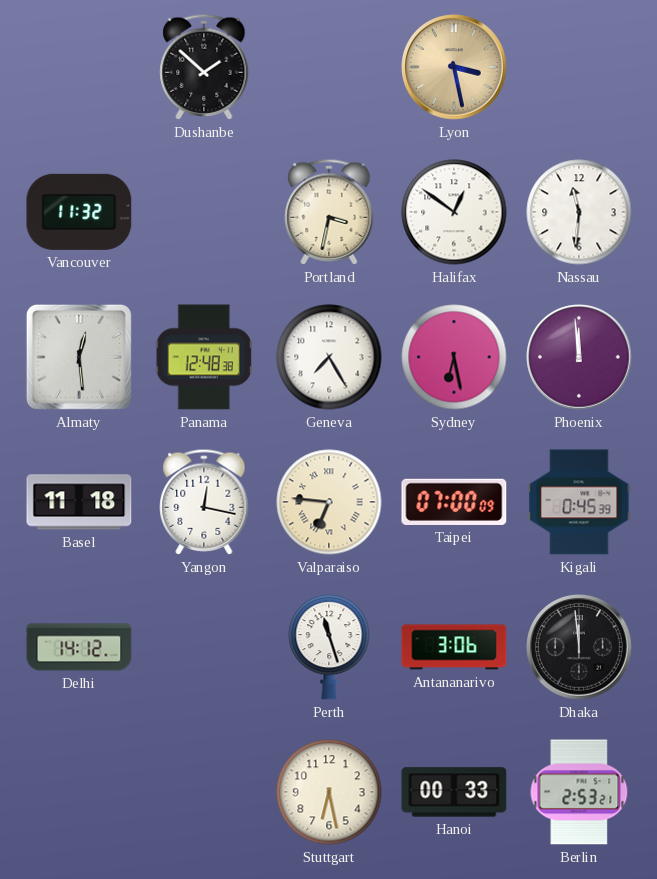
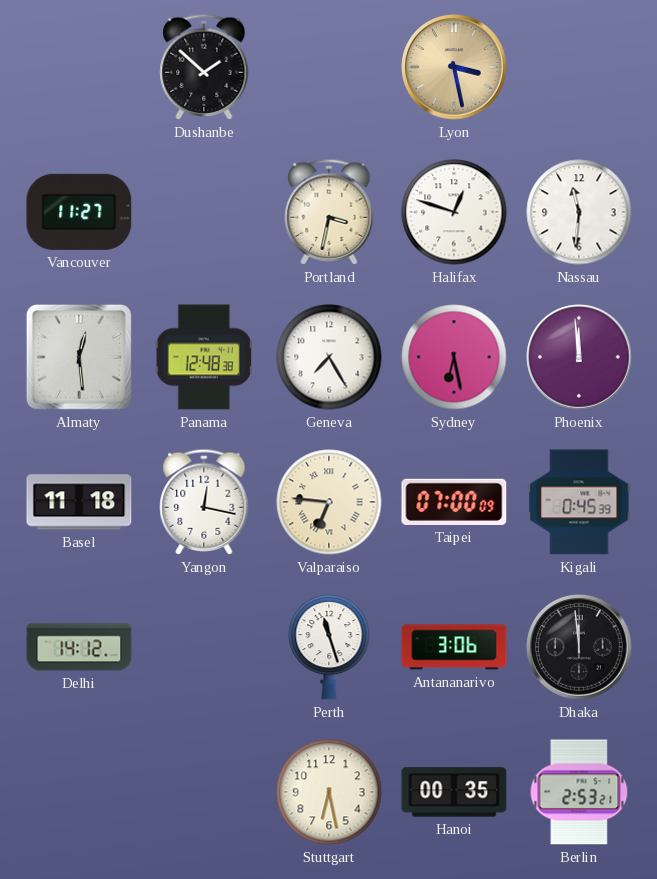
Vancouver: 11:32 -> 11:27 (79, 212)
Halifax: 12:51 -> 12:48 (454, 212)
Hanoi: 00:33 -> 00:35 (454, 792)
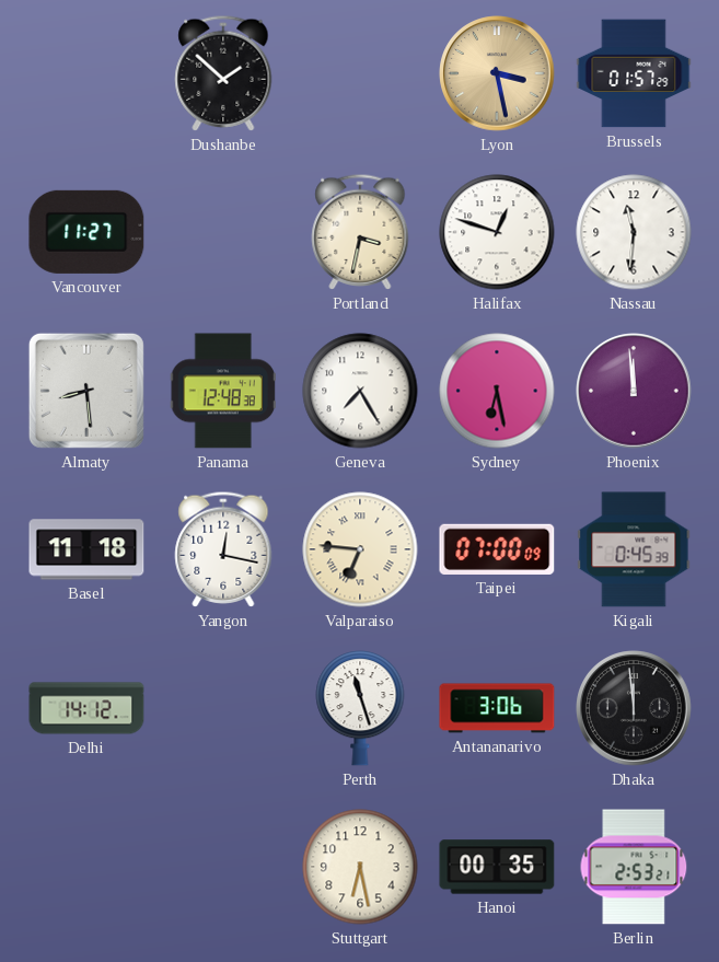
Brussels: none -> 01:57 (634, 73)
Almaty: 12:29 -> 8:29 (86, 391)
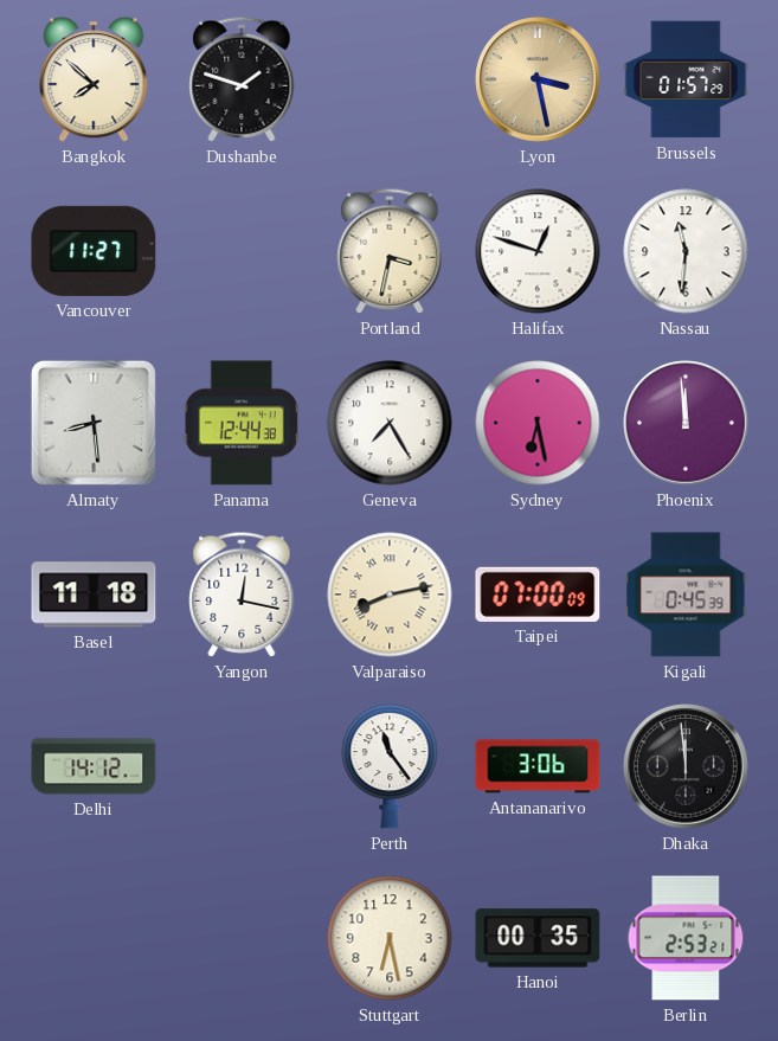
Bangkok: none -> 7:52 (94, 79)
Dushanbe: 1:52 -> 1:48 (242, 79)
Panama: 12:48 -> 12:44 (242, 423)
Valparaiso: 6:46 -> 8:13 (390, 595)
Perth: 11:27 -> 11:24 (390, 767)
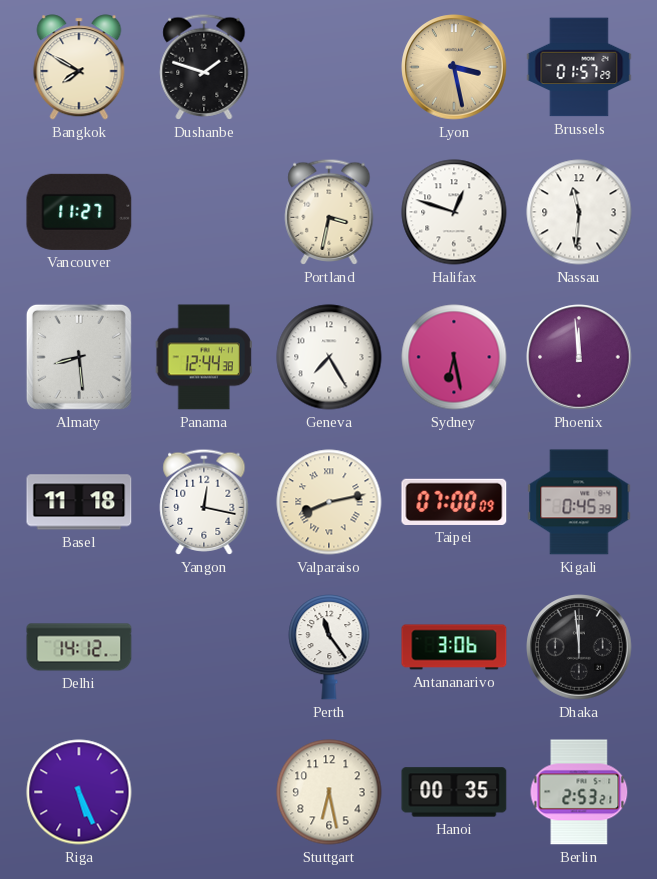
Bangkok: 7:52 -> 7:50 (79, 67)
Riga: none -> 5:26 (79, 792)
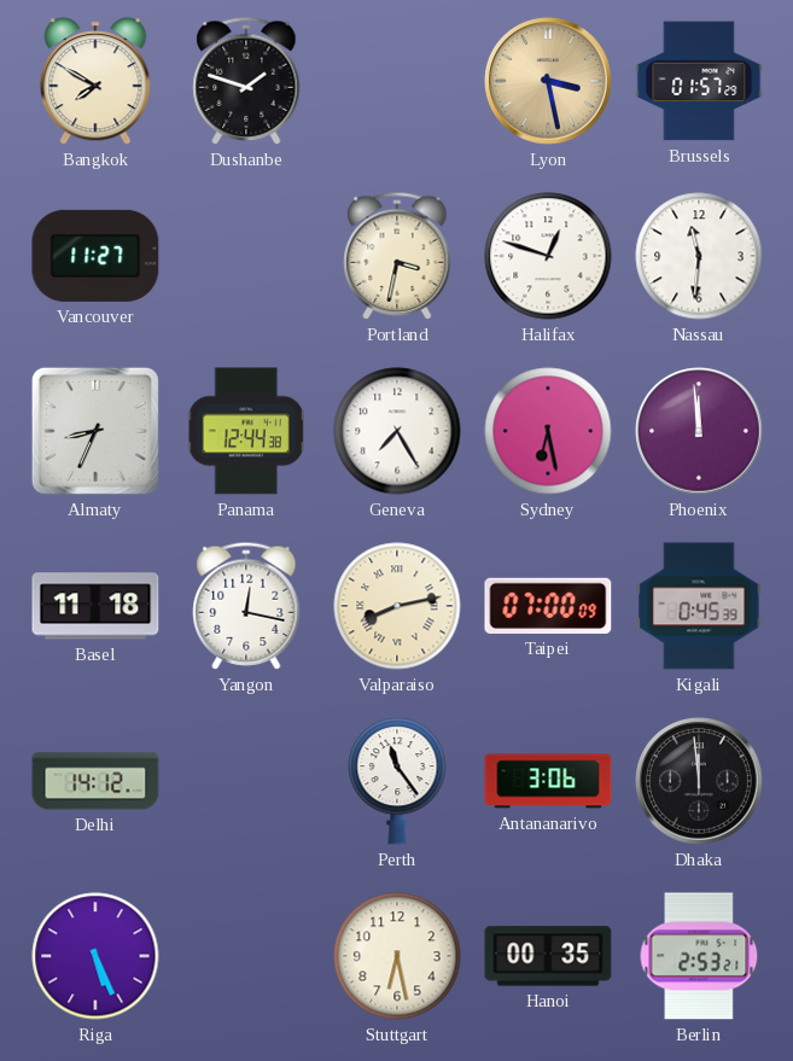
Almaty: 8:29 -> 8:34 (95, 431)
